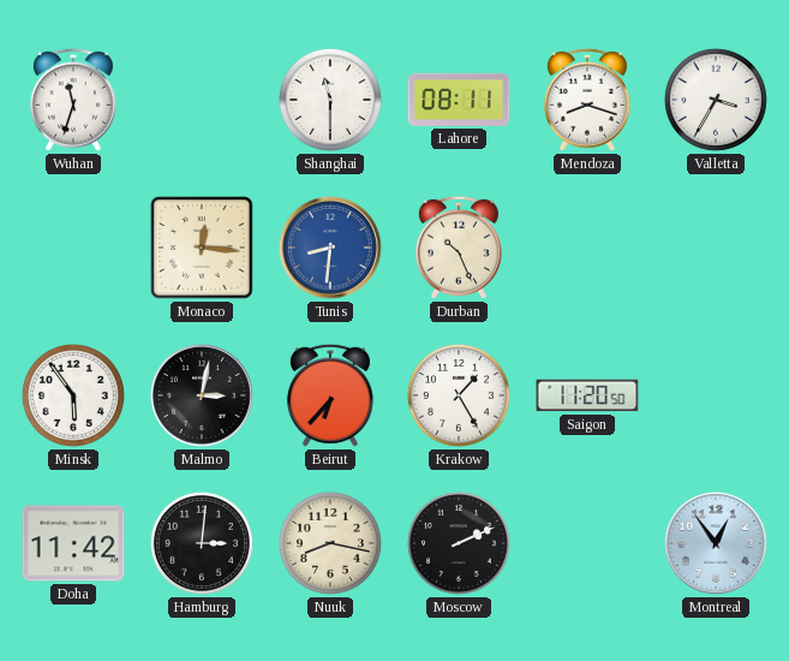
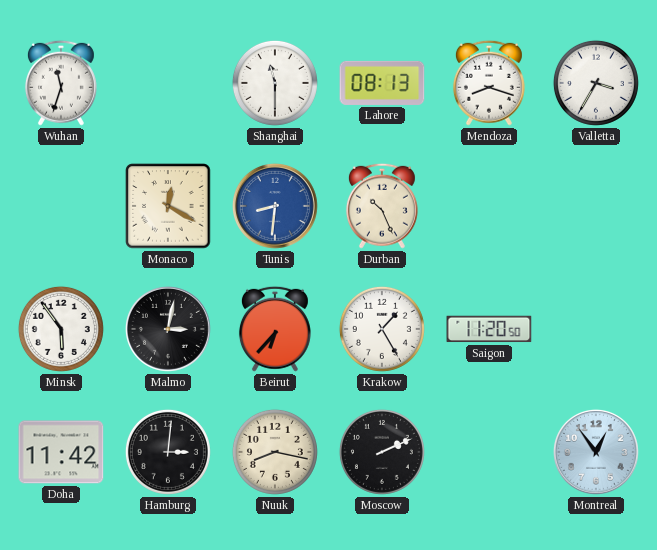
Lahore: 08:11 -> 08:13 (382, 83)
Monaco: 12:16 -> 12:20 (168, 206)
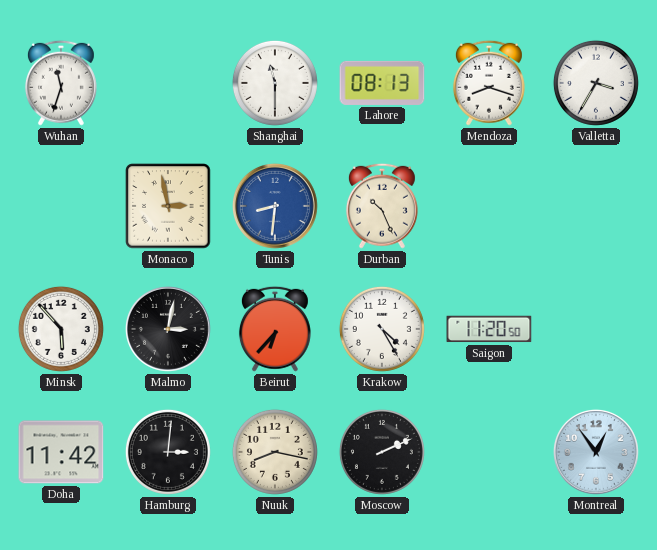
Monaco: 12:20 -> 2:58 (168, 206)
Minsk: 5:54 -> 5:53 (61, 329)
Krakow: 1:25 -> 4:25 (382, 329)
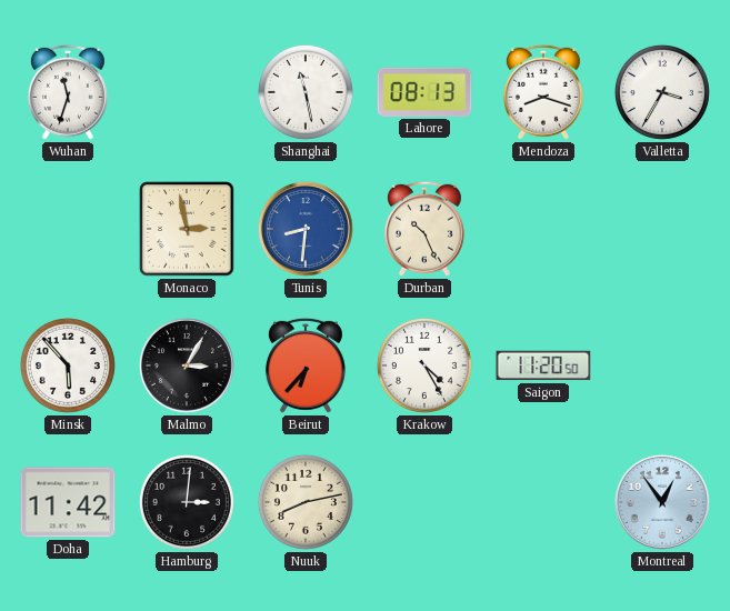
Shanghai: 11:30 -> 11:28 (306, 92)
Malmo: 3:02 -> 3:05 (187, 365)
Nuuk: 8:17 -> 8:13 (306, 502)
Moscow: 2:11 -> none (382, 452)
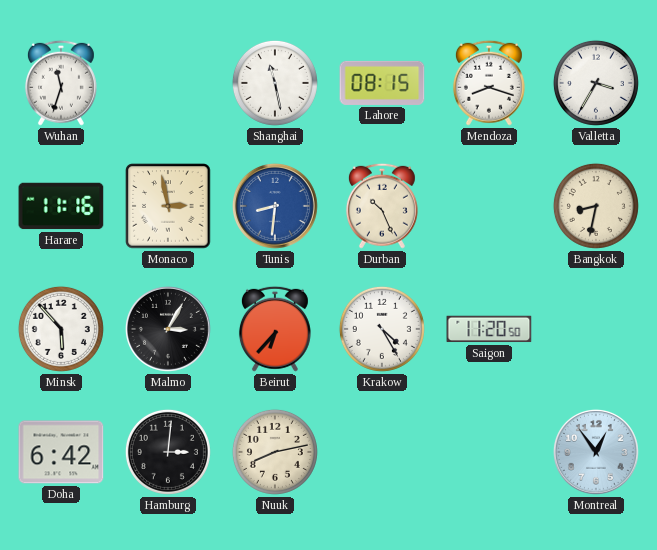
Lahore: 08:13 -> 08:15 (382, 83)
Harare: none -> 11:16 (61, 206)
Bangkok: none -> 8:32 (596, 206)
Doha: 11:42 -> 6:42 (61, 452)
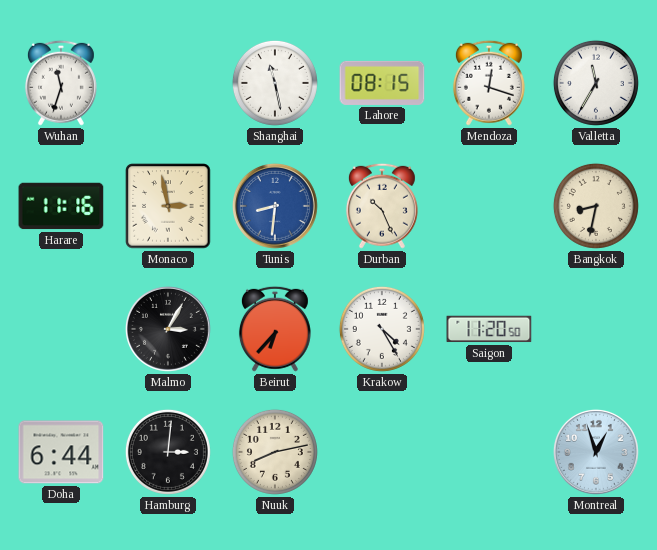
Mendoza: 8:18 -> 12:18 (489, 83)
Valletta: 3:35 -> 11:35 (596, 83)
Minsk: 5:53 -> none (61, 329)
Doha: 6:42 -> 6:44 (61, 452)
Montreal: 12:54 -> 12:57 (596, 452)
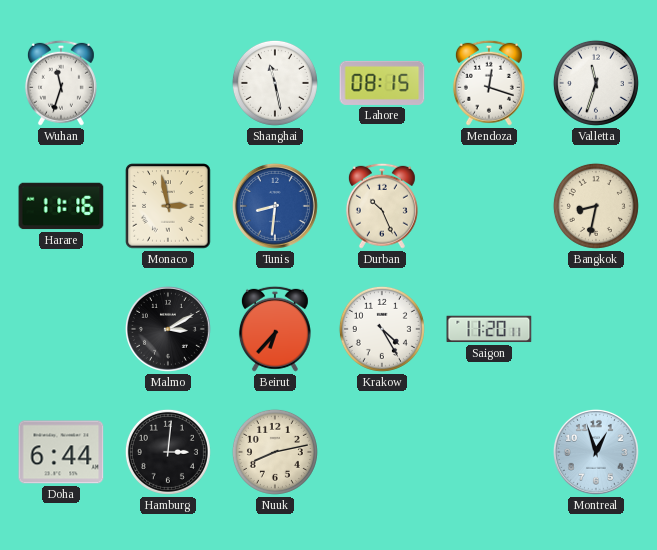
Valletta: 11:35 -> 11:33 (596, 83)
Malmo: 3:05 -> 3:10 (168, 329)
Saigon: 11:20:50 -> 11:20:11 (489, 329)
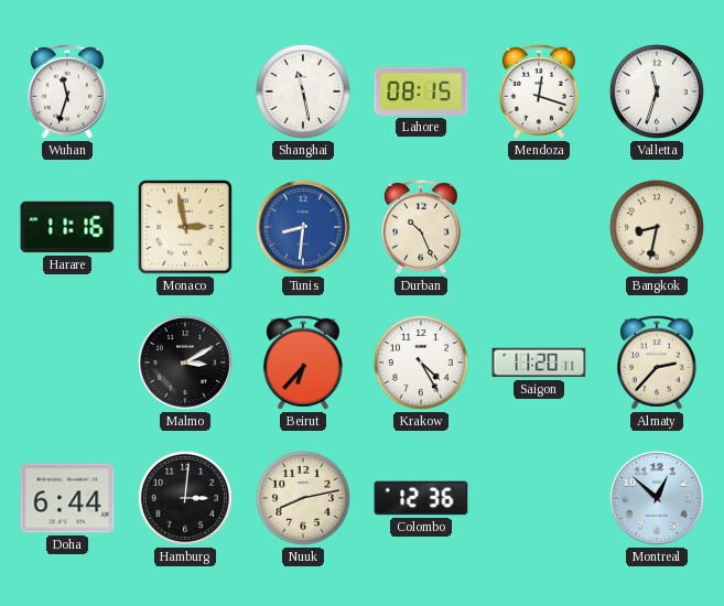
Almaty: none -> 2:37 (657, 362)
Colombo: none -> 12:36 (421, 498)
Montreal: 12:57 -> 12:52 (657, 498)
